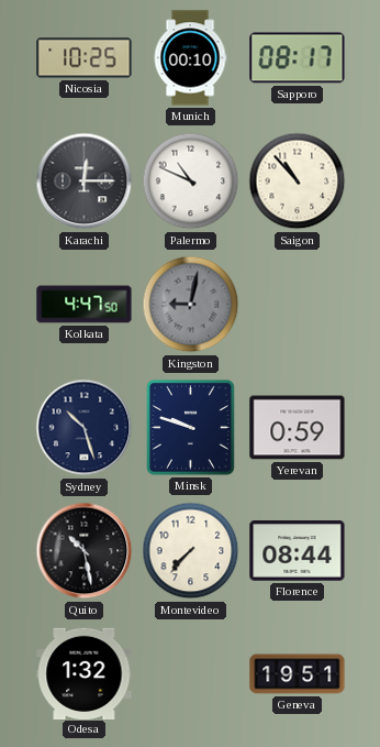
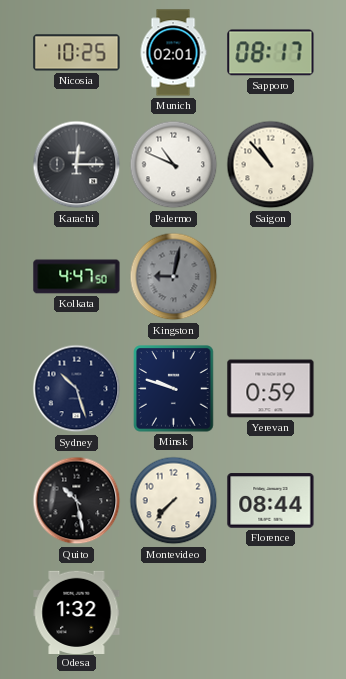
Munich: 00:10 -> 02:01 (173, 53)
Geneva: 19:51 -> none (298, 674)
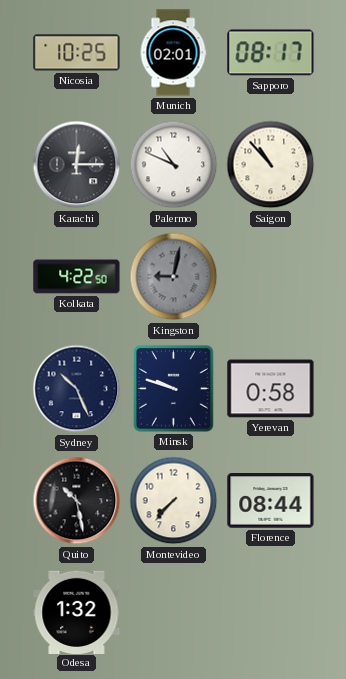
Kolkata: 4:47 -> 4:22 (77, 277)
Sydney: 10:27 -> 10:26 (77, 389)
Yerevan: 0:59 -> 0:58 (271, 389)
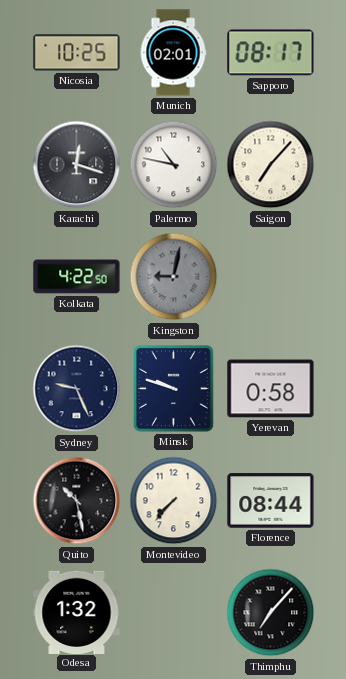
Karachi: 12:15 -> 12:18 (77, 165)
Palermo: 10:49 -> 10:47 (174, 165)
Saigon: 10:53 -> 7:07 (271, 165)
Sydney: 10:26 -> 9:26 (77, 389)
Thimphu: none -> 7:07 (271, 613)
